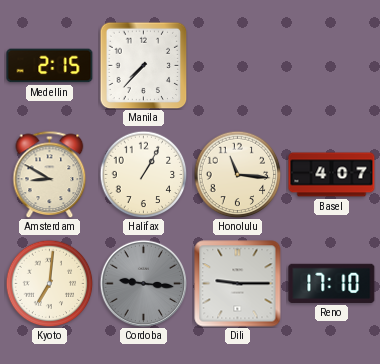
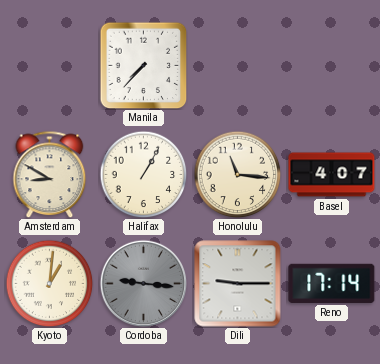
Medellin: 2:15 -> none (50, 66)
Kyoto: 7:01 -> 1:01 (49, 283)
Reno: 17:10 -> 17:14 (332, 283)
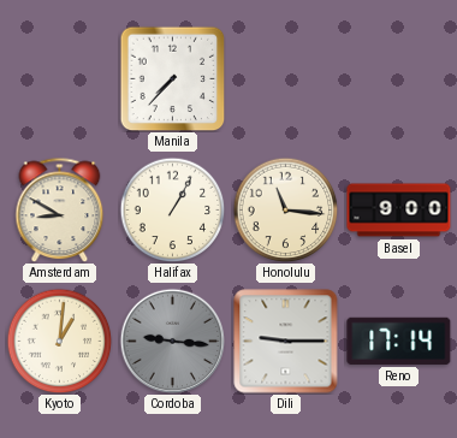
Basel: 4:07 -> 9:00 (399, 211)
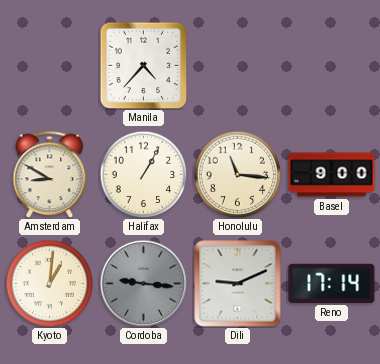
Manila: 7:37 -> 4:37 (143, 65)
Dili: 9:15 -> 9:11 (238, 284)
